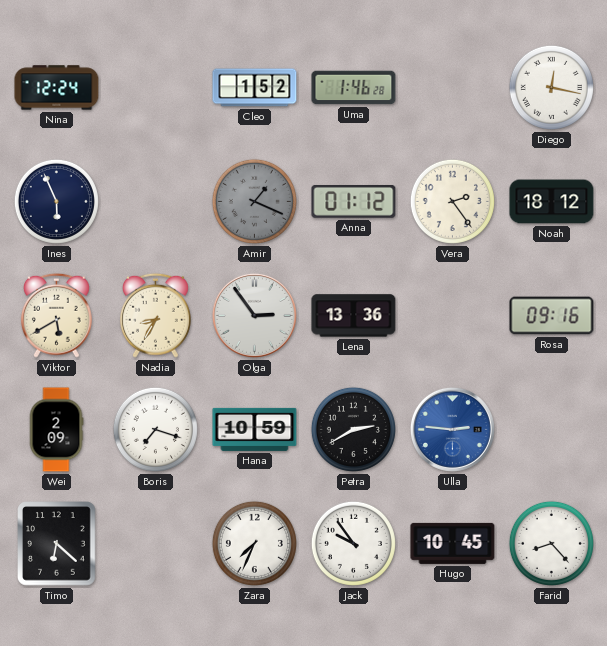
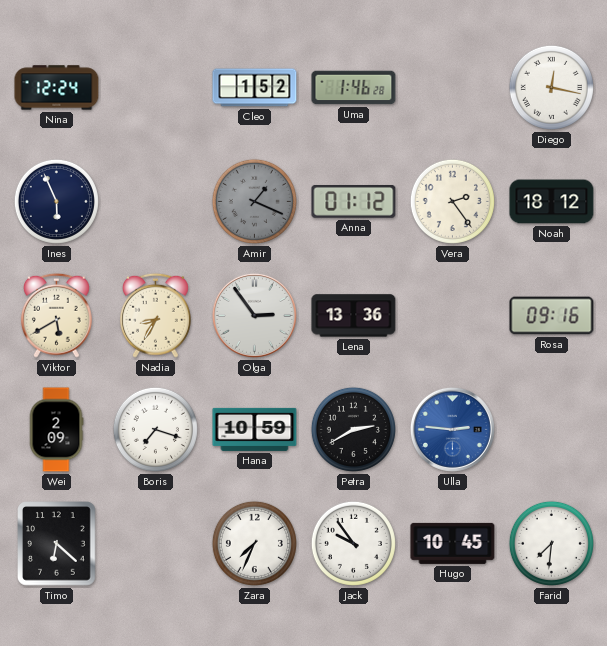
Farid: 8:23 -> 7:31 (551, 543)
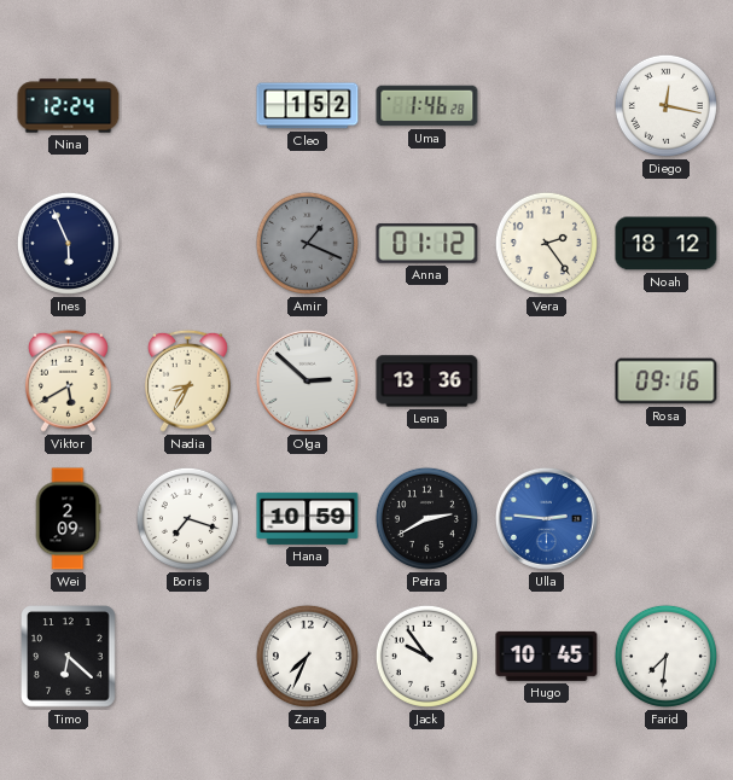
Olga: 2:54 -> 2:52 (307, 380)
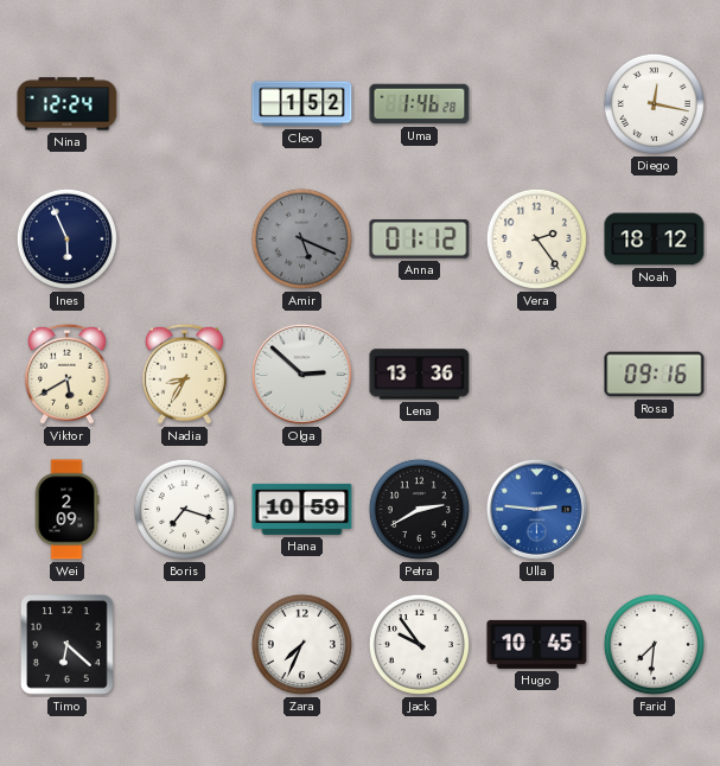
Amir: 1:19 -> 5:19 (301, 238)
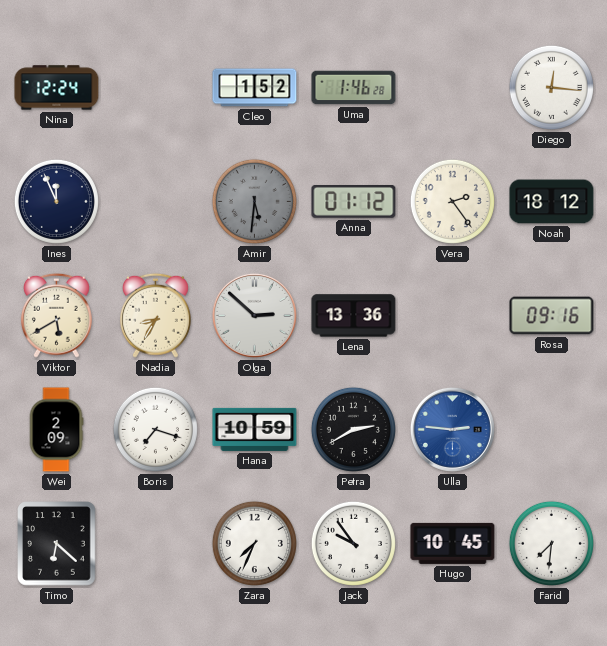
Diego: 12:17 -> 12:16 (551, 87)
Ines: 5:56 -> 11:56 (56, 201)
Amir: 5:19 -> 5:31 (254, 201)
